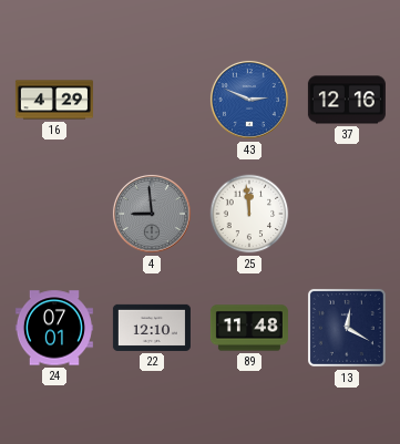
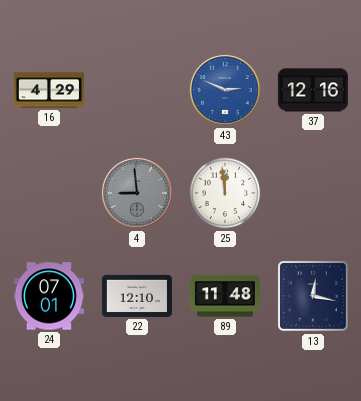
13: 12:20 -> 12:17 (313, 296)
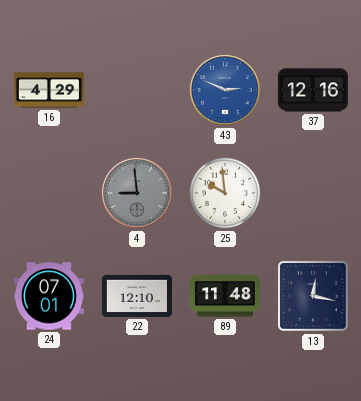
25: 11:59 -> 9:59 (225, 193)
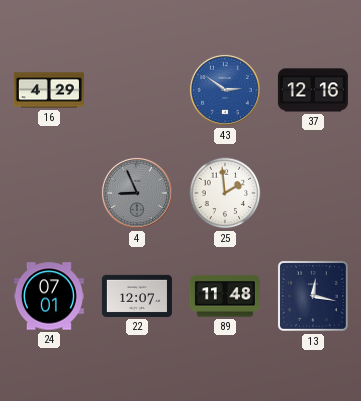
43: 2:49 -> 2:51 (225, 90)
4: 8:59 -> 8:56 (137, 193)
25: 9:59 -> 1:59 (225, 193)
22: 12:10 -> 12:07 (137, 296)
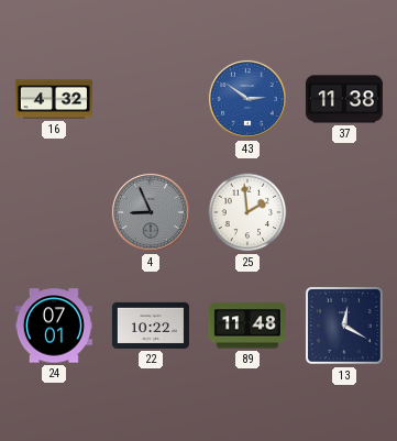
16: 4:29 -> 4:32 (54, 99)
37: 12:16 -> 11:38 (344, 99)
22: 12:07 -> 10:22 (151, 326)
13: 12:17 -> 12:20 (344, 326)
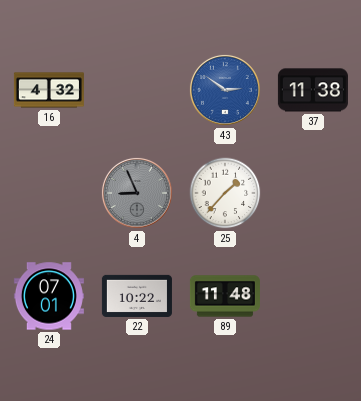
25: 1:59 -> 1:37 (225, 193)
13: 12:20 -> none (344, 326)
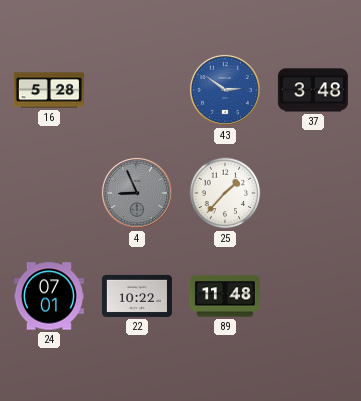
16: 4:32 -> 5:28 (49, 90)
37: 11:38 -> 3:48 (313, 90)
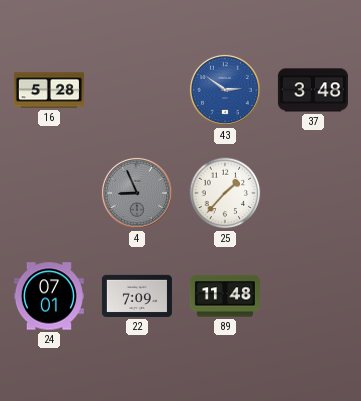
22: 10:22 -> 7:09 (137, 296)
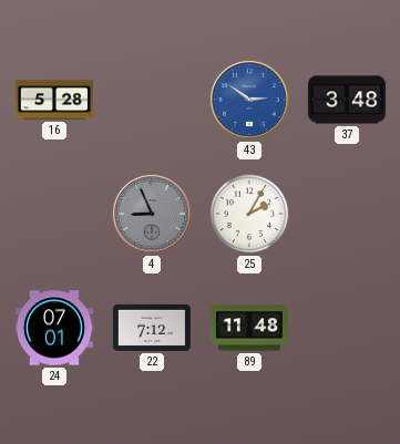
25: 1:37 -> 2:05 (249, 214)
22: 7:09 -> 7:12 (152, 328)
